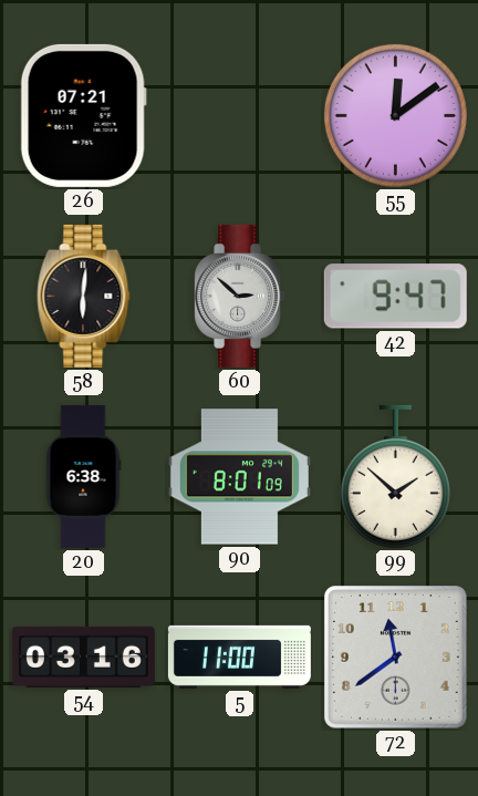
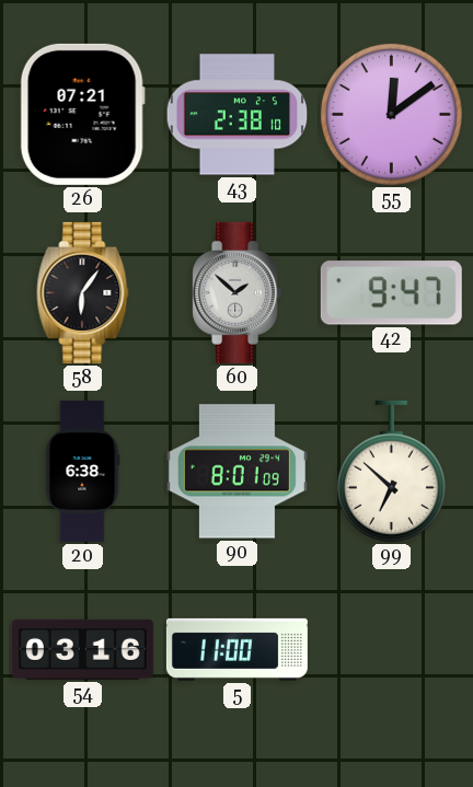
43: none -> 2:38 (238, 115)
58: 6:01 -> 6:06 (83, 292)
60: 2:52 -> 1:52 (238, 292)
99: 1:52 -> 6:52 (391, 471)
72: 11:39 -> none (396, 658)
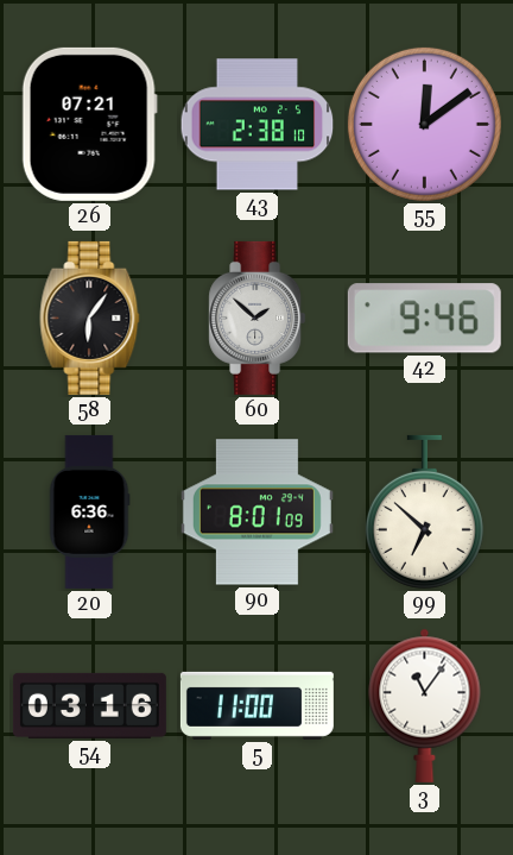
42: 9:47 -> 9:46 (424, 319)
20: 6:38 -> 6:36 (89, 511)
3: none -> 11:06 (425, 705)
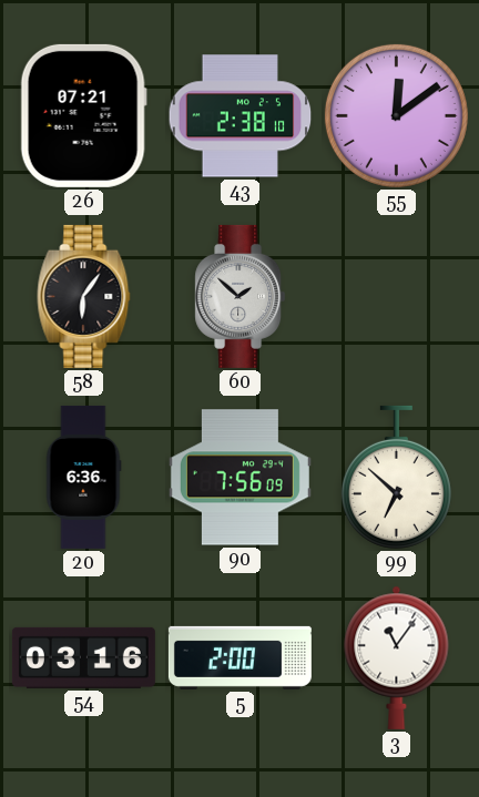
42: 9:46 -> none (424, 319)
90: 8:01 -> 7:56 (239, 478)
5: 11:00 -> 2:00 (239, 657)
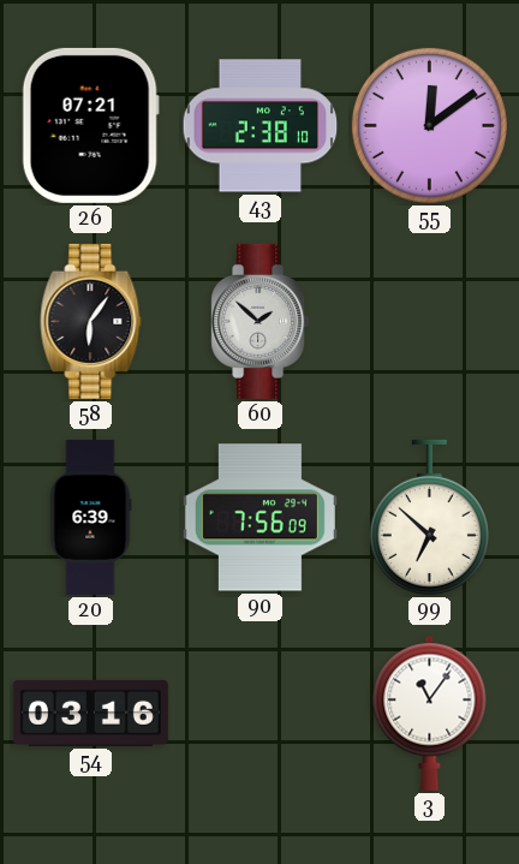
20: 6:36 -> 6:39 (90, 517)
5: 2:00 -> none (239, 657)
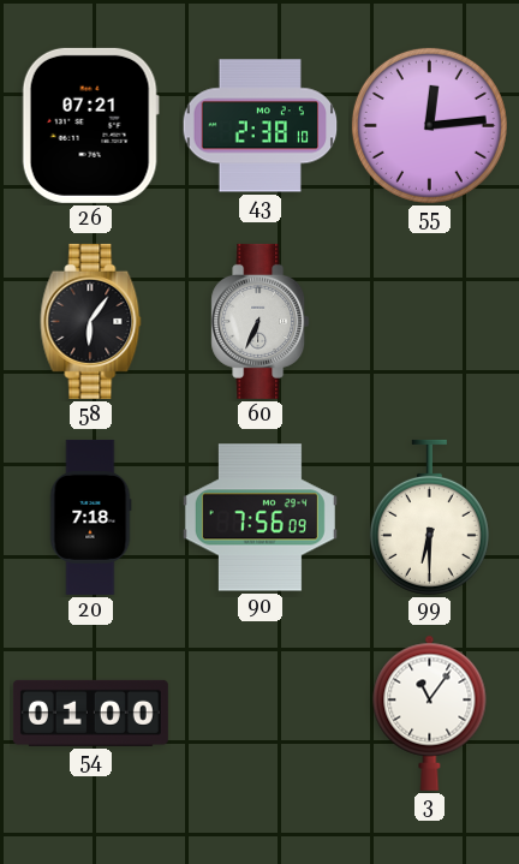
55: 12:09 -> 12:14 (429, 125)
60: 1:52 -> 6:34 (261, 321)
20: 6:39 -> 7:18 (90, 517)
99: 6:52 -> 6:30 (429, 517)
54: 03:16 -> 01:00 (90, 713)
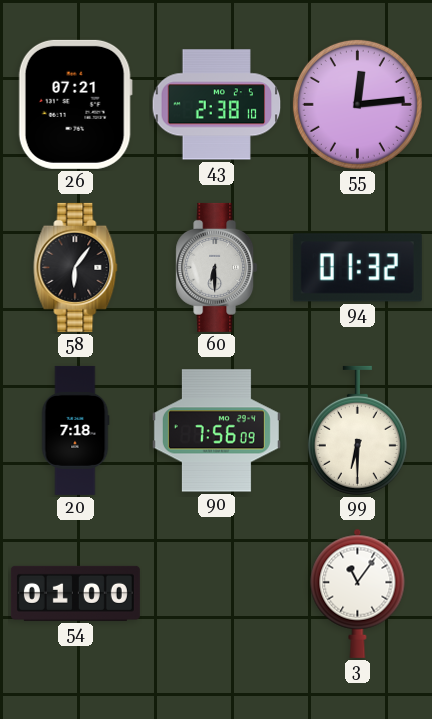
60: 6:34 -> 6:30 (217, 267)
94: none -> 01:32 (357, 268)
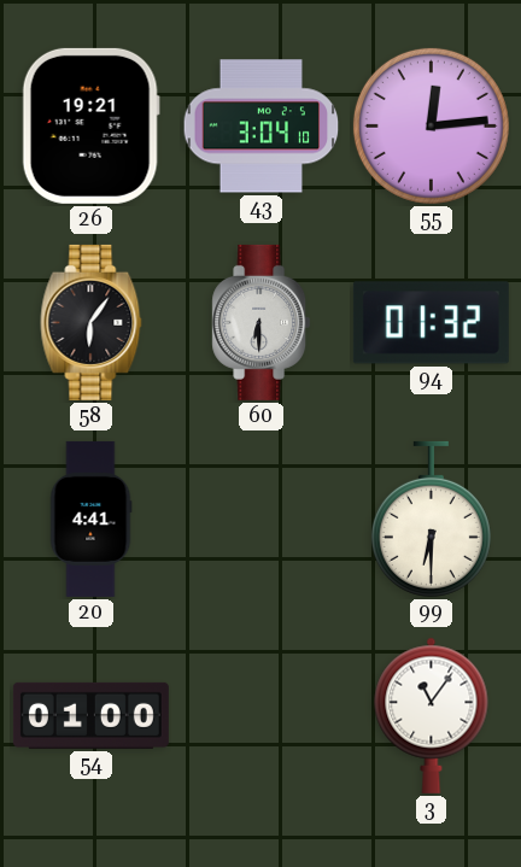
26: 07:21 -> 19:21 (90, 125)
43: 2:38 -> 3:04 (262, 127)
20: 7:18 -> 4:41 (90, 519)
90: 7:56 -> none (216, 431)
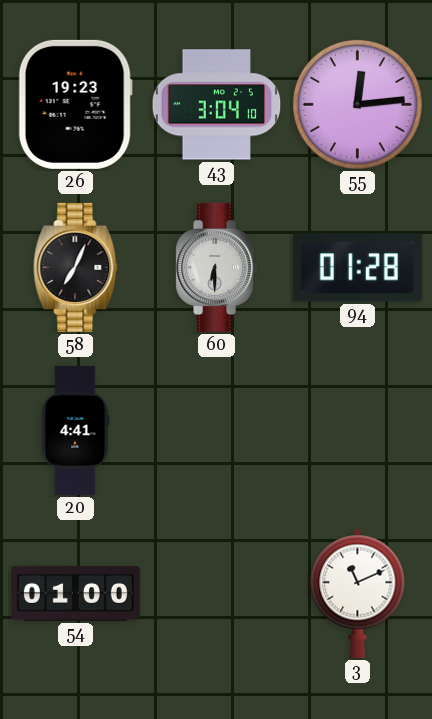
26: 19:21 -> 19:23 (75, 104)
58: 6:06 -> 7:04 (76, 267)
94: 01:32 -> 01:28 (357, 268)
99: 6:30 -> none (431, 519)
3: 11:06 -> 11:11 (358, 593)
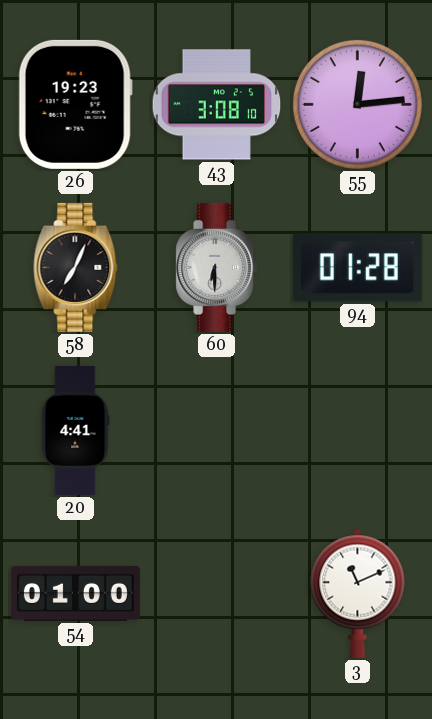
43: 3:04 -> 3:08 (217, 105)
